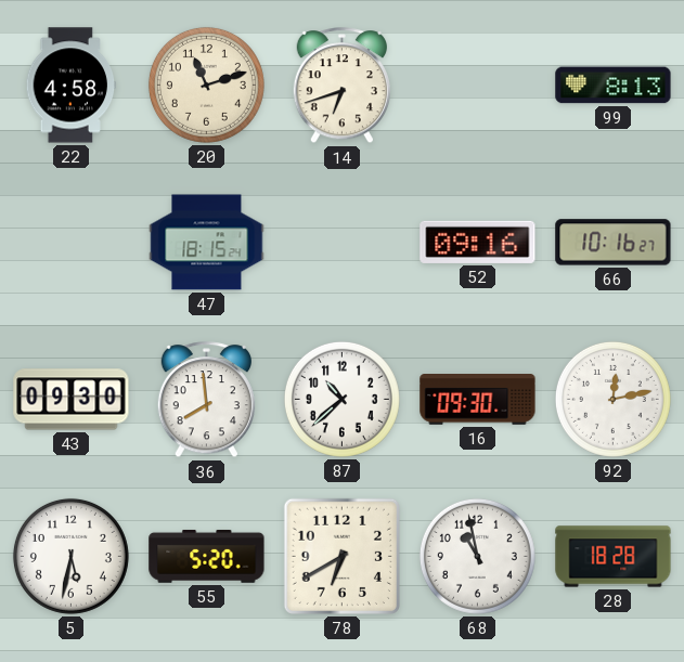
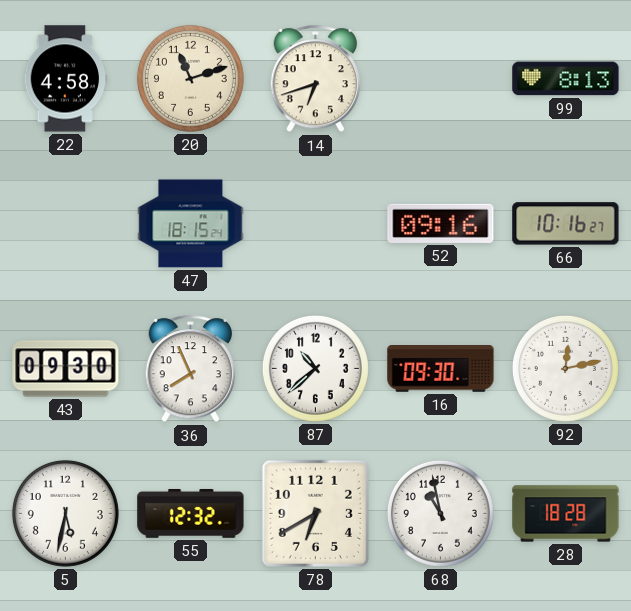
36: 7:59 -> 7:56 (190, 369)
55: 5:20 -> 12:32 (191, 513)
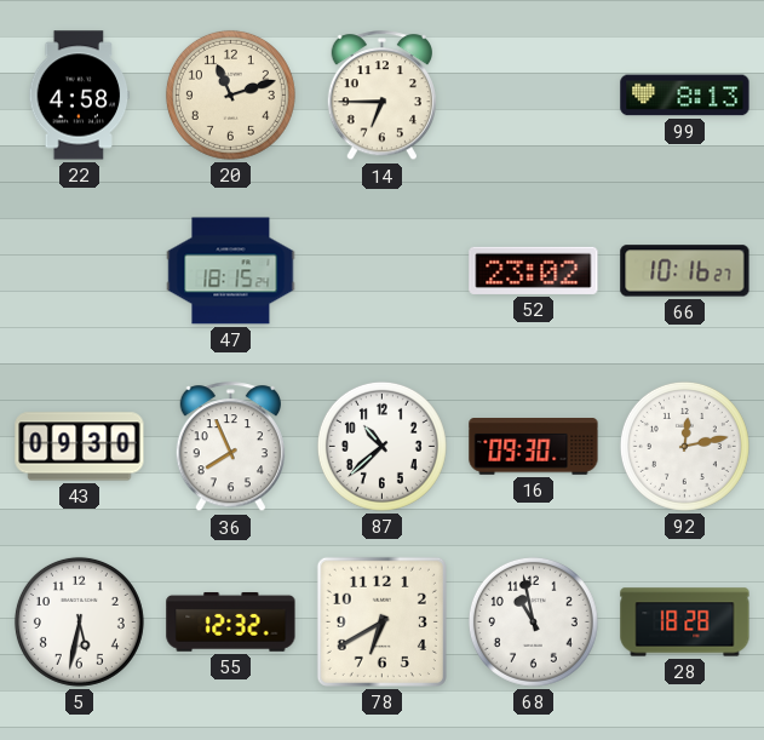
14: 6:42 -> 6:45 (381, 96)
52: 09:16 -> 23:02 (534, 270)
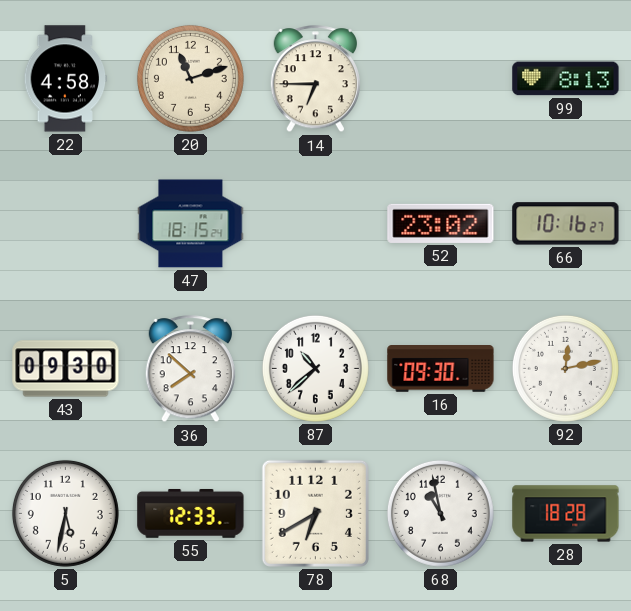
36: 7:56 -> 7:52 (190, 369)
55: 12:32 -> 12:33 (191, 513)
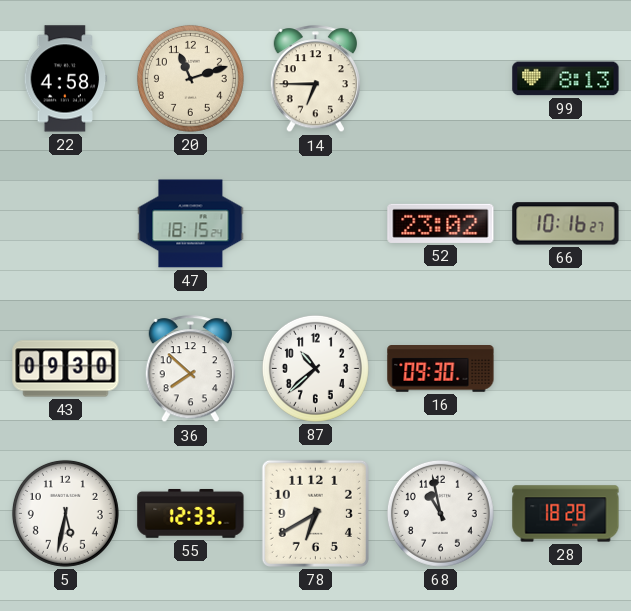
92: 12:13 -> none (565, 368)
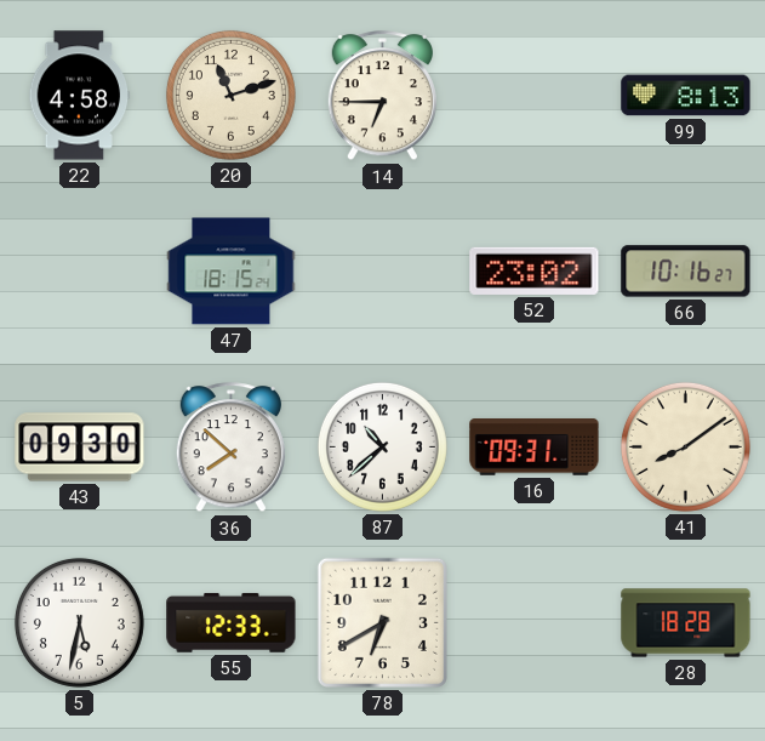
16: 09:30 -> 09:31 (535, 448)
41: none -> 8:09 (685, 446)
68: 10:58 -> none (440, 513)
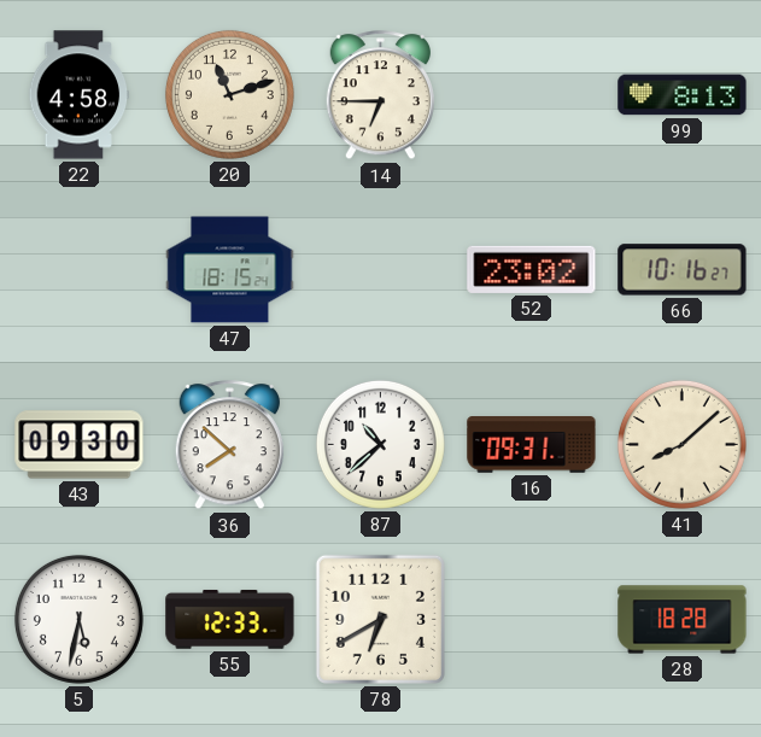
41: 8:09 -> 8:08 (681, 444)
